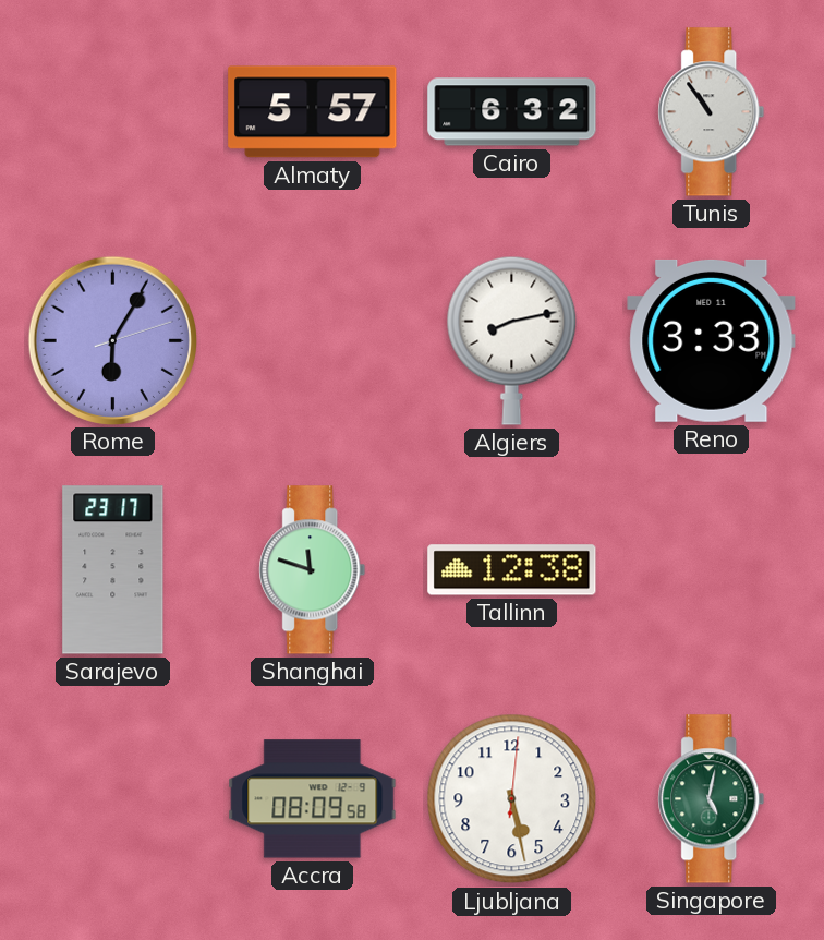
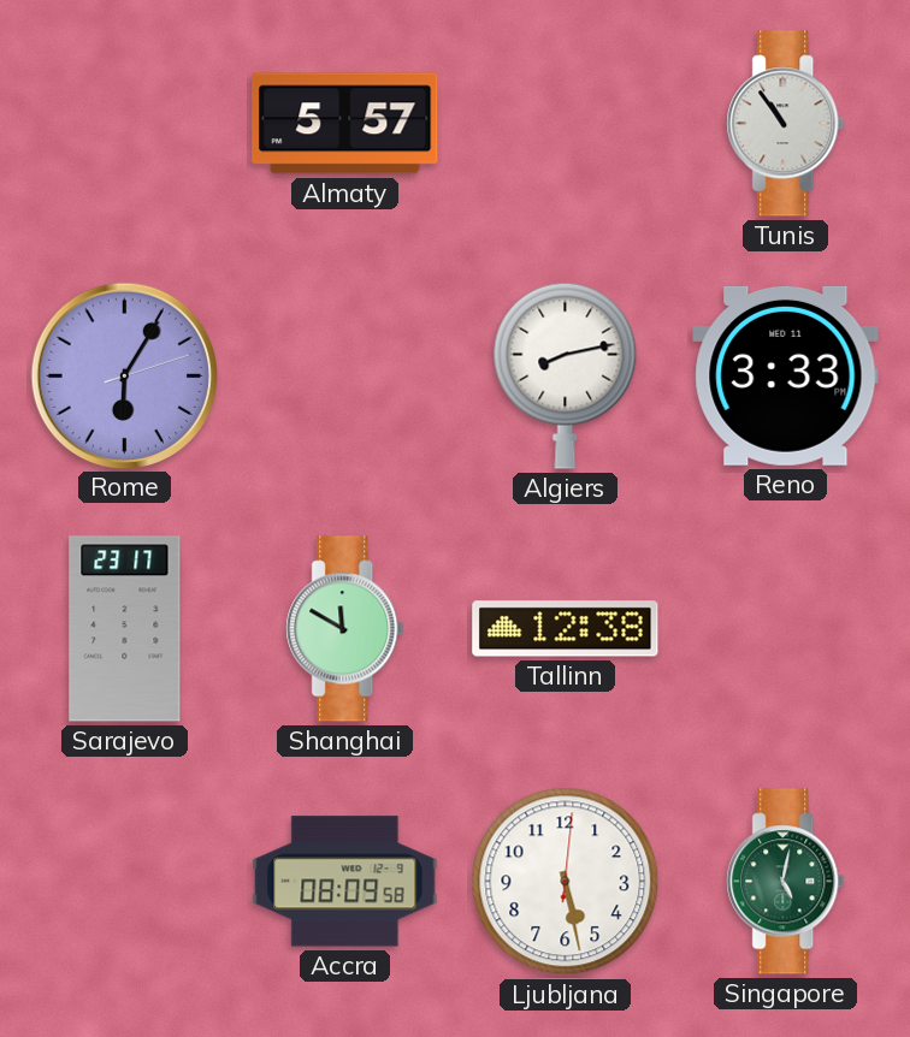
Cairo: 6:32 -> none (512, 112)
Shanghai: 11:48 -> 11:50 (345, 629)
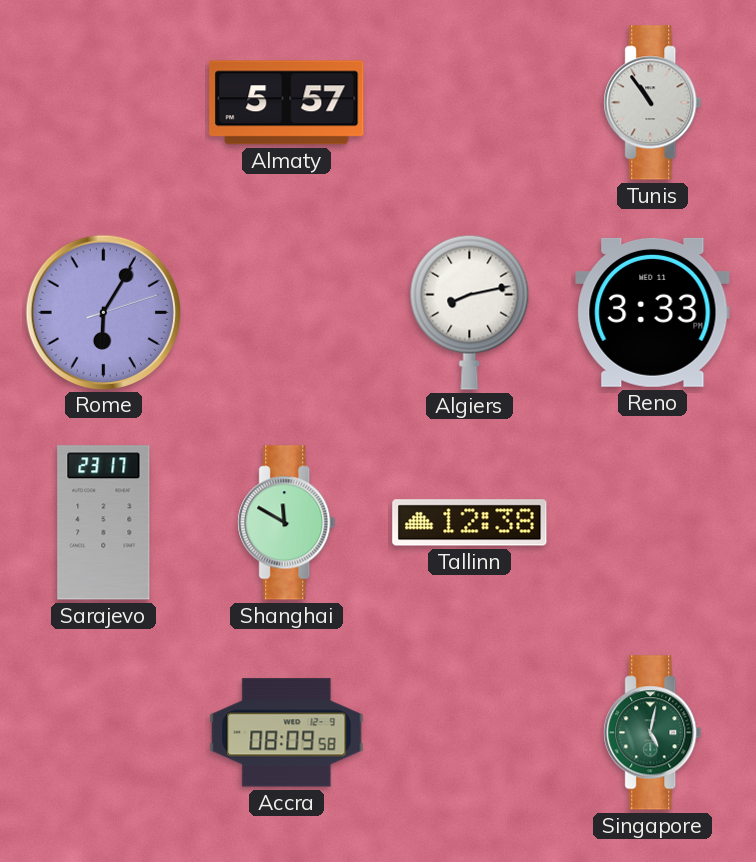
Ljubljana: 5:28 -> none (566, 882)
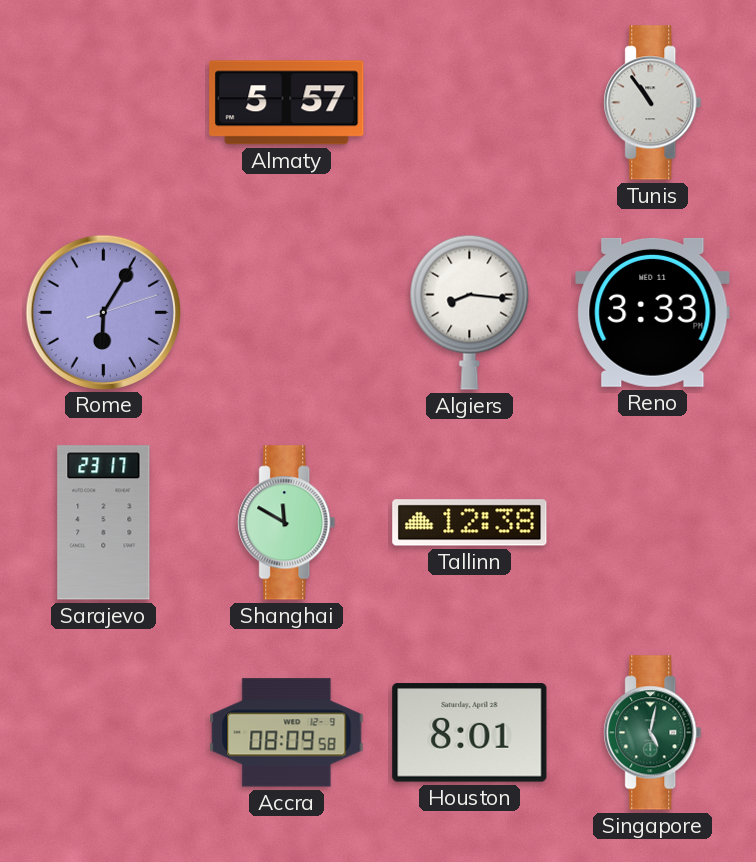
Algiers: 8:13 -> 8:16 (470, 312)
Houston: none -> 8:01 (470, 733)
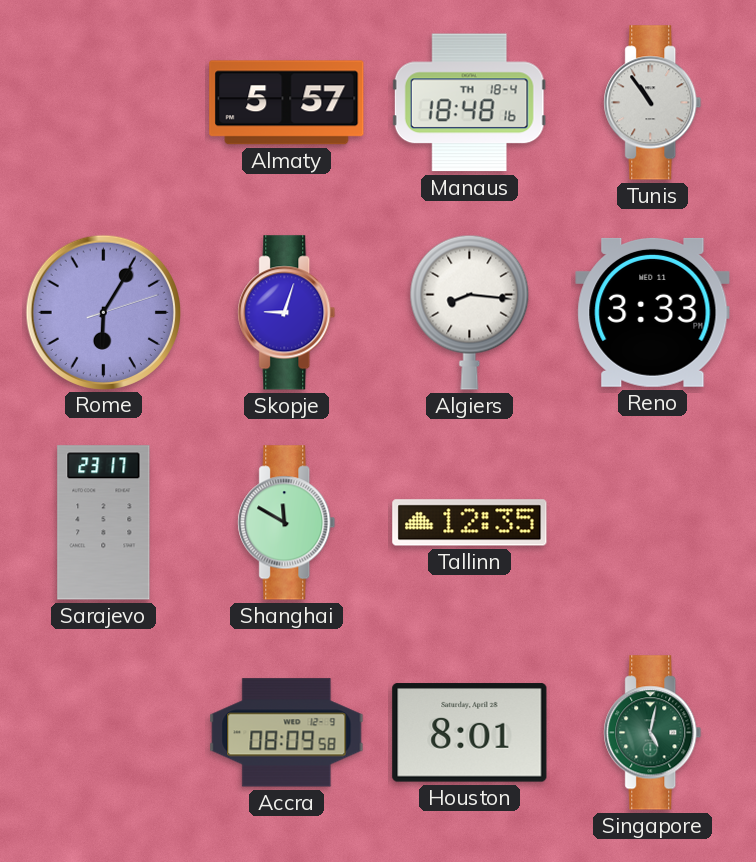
Manaus: none -> 18:48 (469, 103)
Skopje: none -> 9:03 (287, 313)
Tallinn: 12:38 -> 12:35 (470, 523)
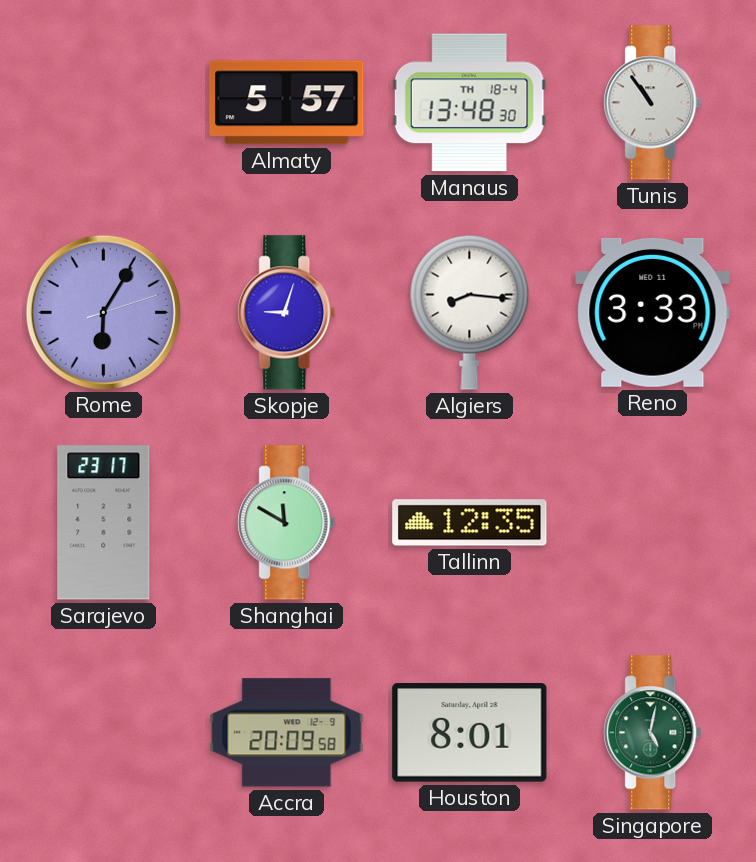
Manaus: 18:48 -> 13:48 (469, 103)
Accra: 08:09 -> 20:09 (287, 733)
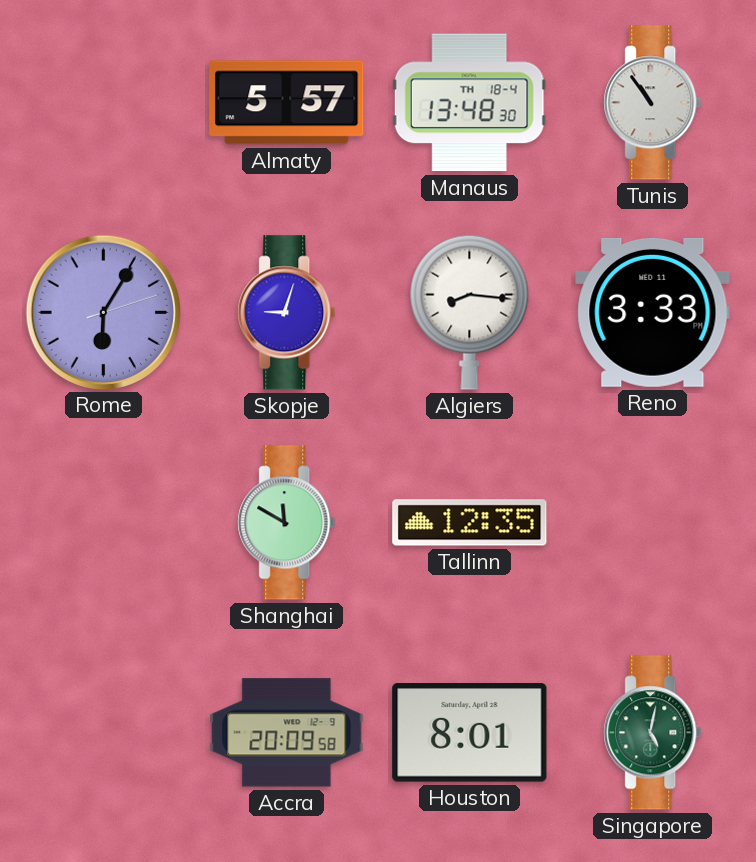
Sarajevo: 23:17 -> none (104, 523)
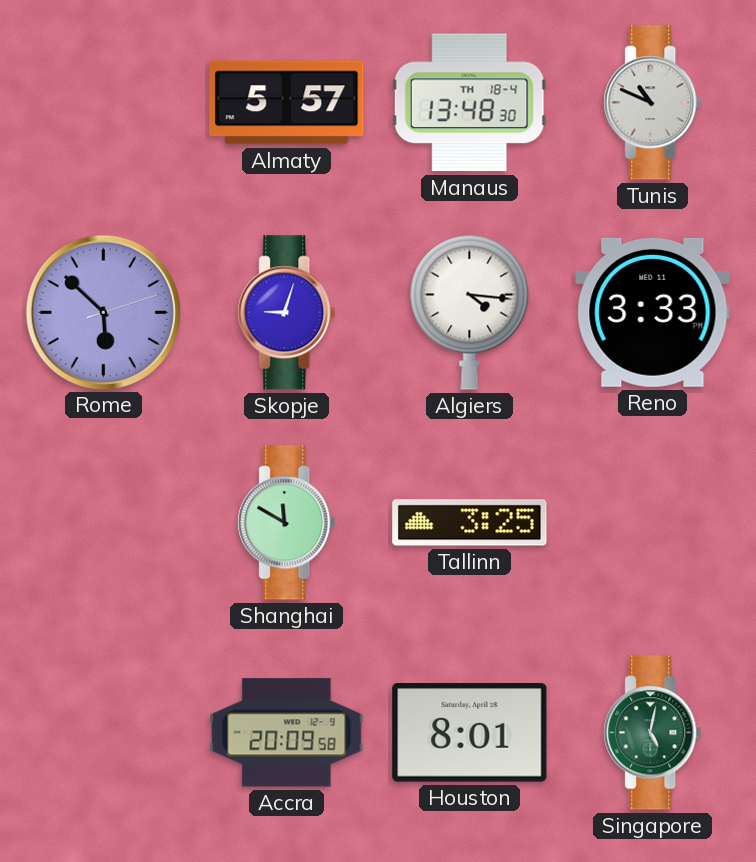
Tunis: 10:54 -> 10:49 (653, 103)
Rome: 6:05 -> 5:52 (103, 312)
Algiers: 8:16 -> 4:16 (470, 312)
Tallinn: 12:35 -> 3:25 (470, 523)
